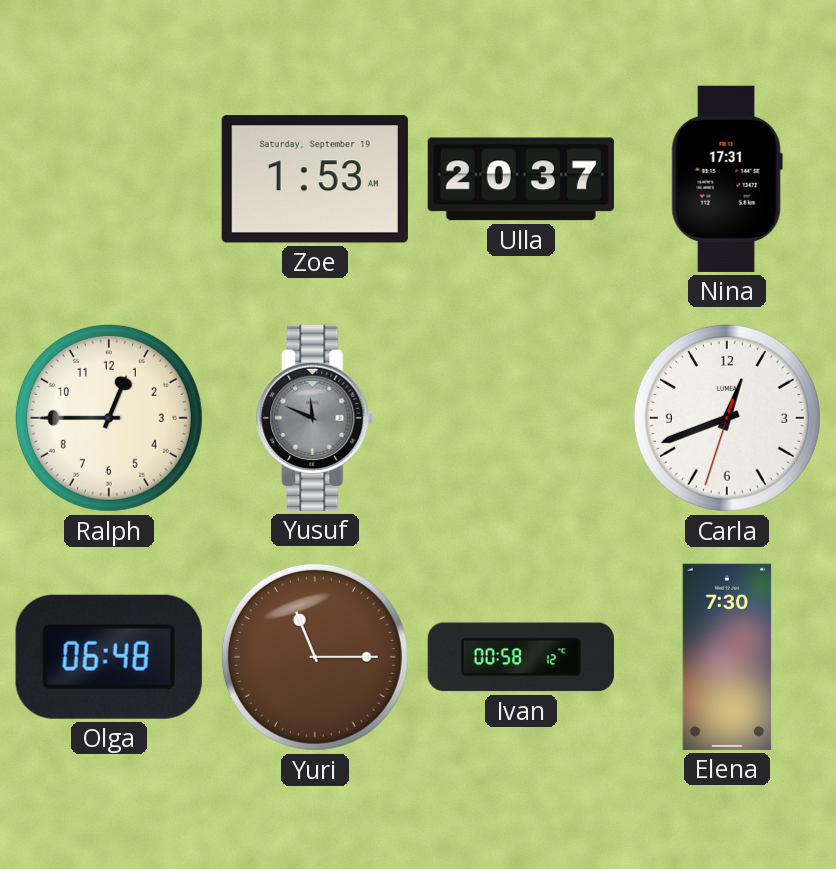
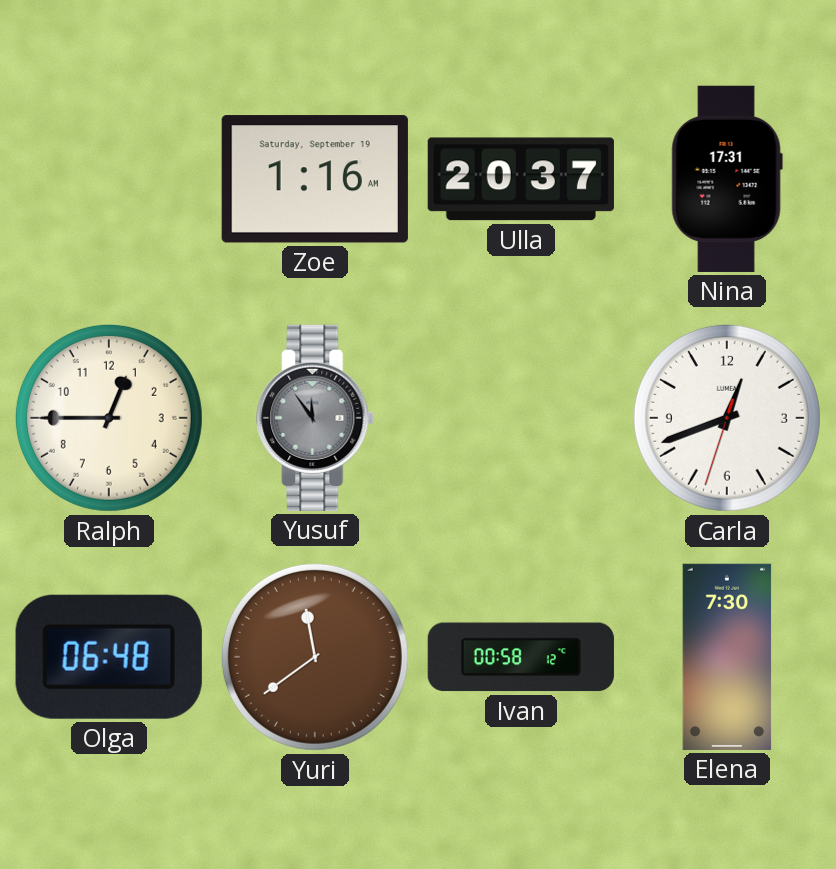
Zoe: 1:53 -> 1:16 (315, 179)
Yusuf: 11:49 -> 11:54 (316, 418)
Yuri: 11:15 -> 11:39 (315, 657)
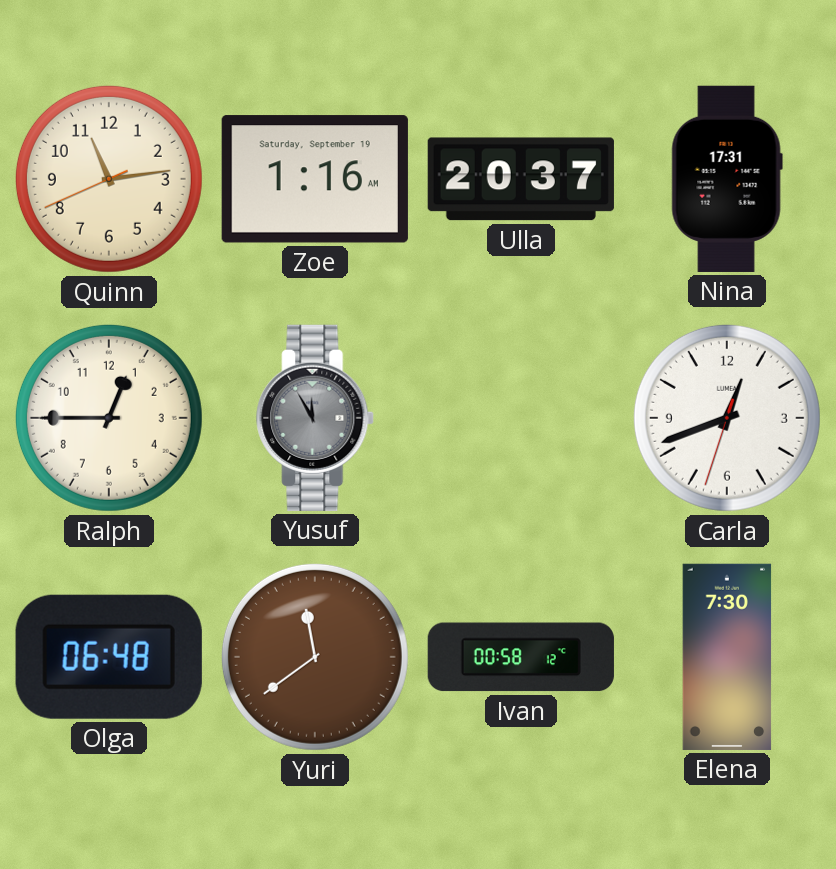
Quinn: none -> 11:13 (109, 179)
Yusuf: 11:54 -> 11:55 (316, 418)
